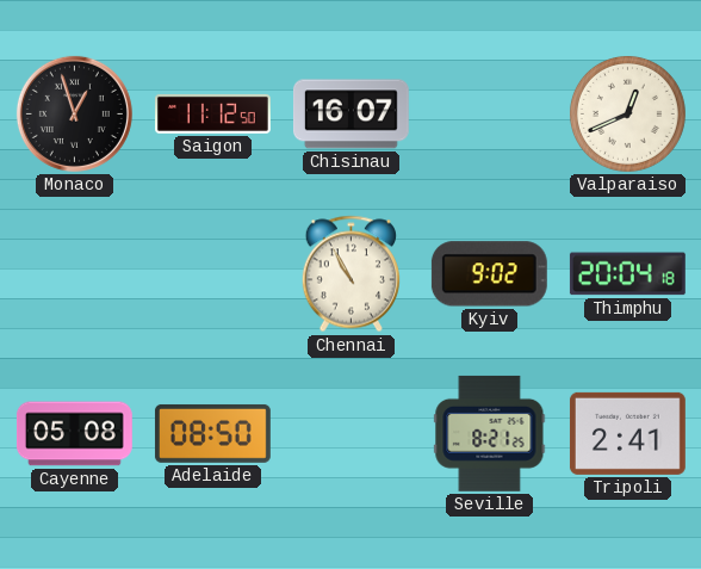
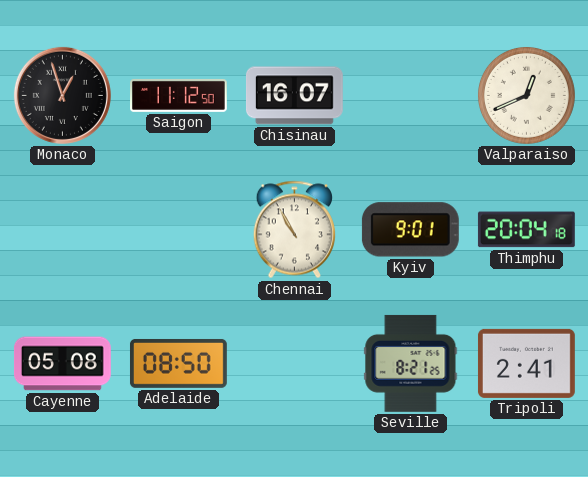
Kyiv: 9:02 -> 9:01 (410, 230)
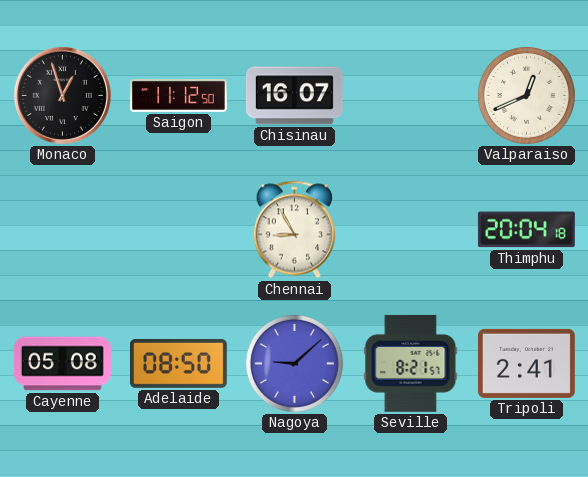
Chennai: 10:55 -> 8:55 (294, 230)
Kyiv: 9:01 -> none (410, 230)
Nagoya: none -> 9:08 (294, 363)
Seville: 8:21:25 -> 8:21:57 (411, 363)
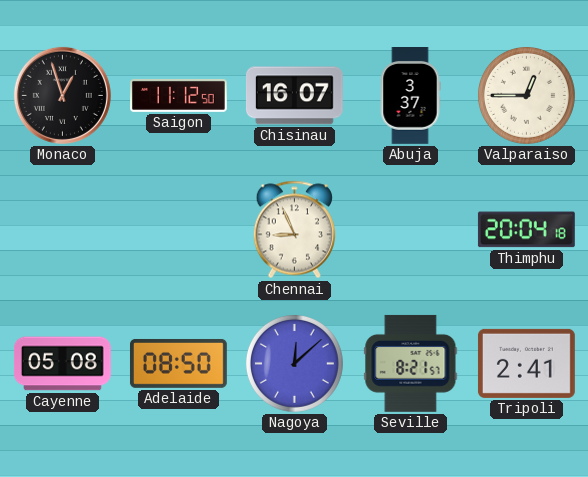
Abuja: none -> 3:37 (410, 96)
Valparaiso: 12:41 -> 12:45 (526, 95)
Chennai: 8:55 -> 8:56 (294, 230)
Nagoya: 9:08 -> 12:08 (294, 363)
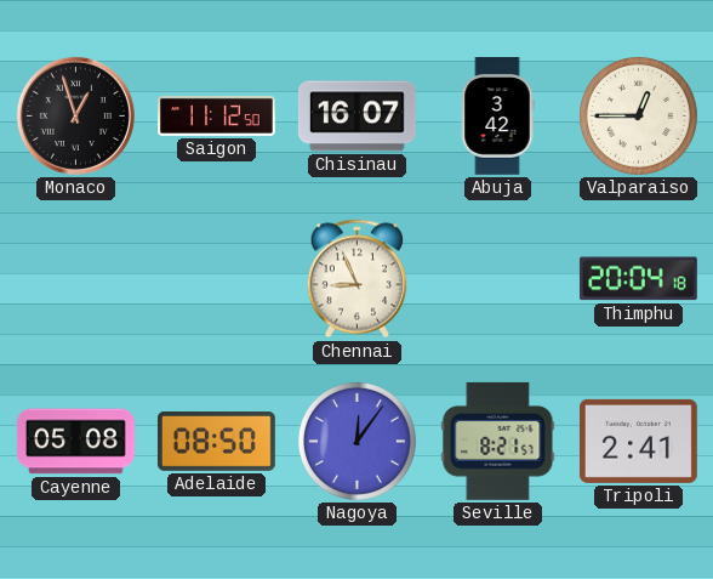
Abuja: 3:37 -> 3:42 (497, 117)
Nagoya: 12:08 -> 12:06 (356, 441)
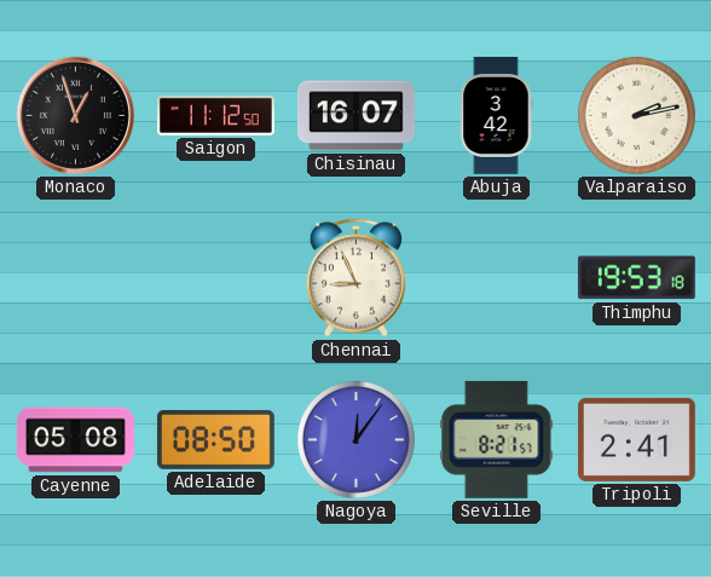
Valparaiso: 12:45 -> 2:13 (636, 115)
Thimphu: 20:04 -> 19:53 (636, 278)
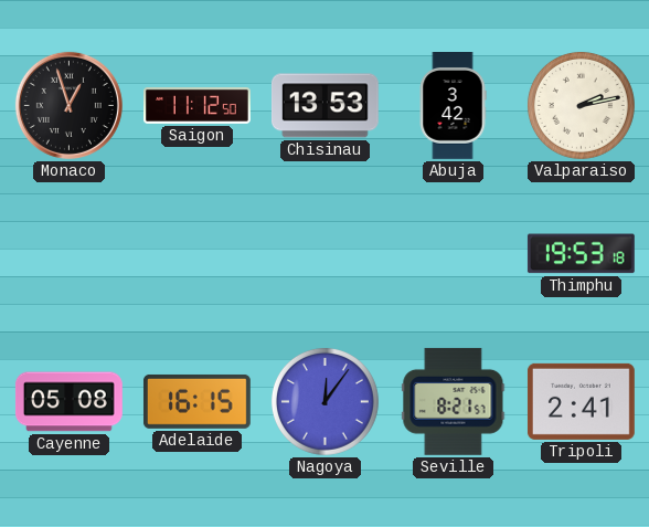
Chisinau: 16:07 -> 13:53 (324, 106)
Chennai: 8:56 -> none (355, 278)
Adelaide: 08:50 -> 16:15 (196, 401)
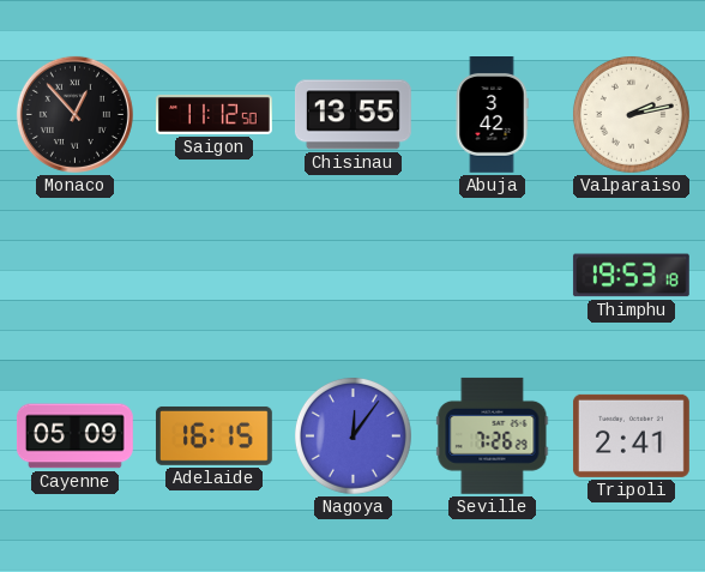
Monaco: 12:57 -> 12:53 (74, 114)
Chisinau: 13:53 -> 13:55 (352, 115)
Cayenne: 05:08 -> 05:09 (74, 436)
Seville: 8:21 -> 7:26 (493, 435)
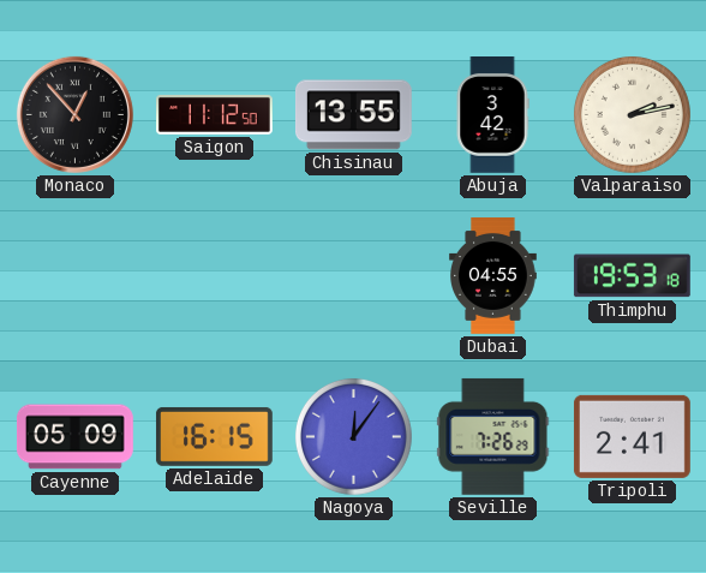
Dubai: none -> 04:55 (493, 276)
